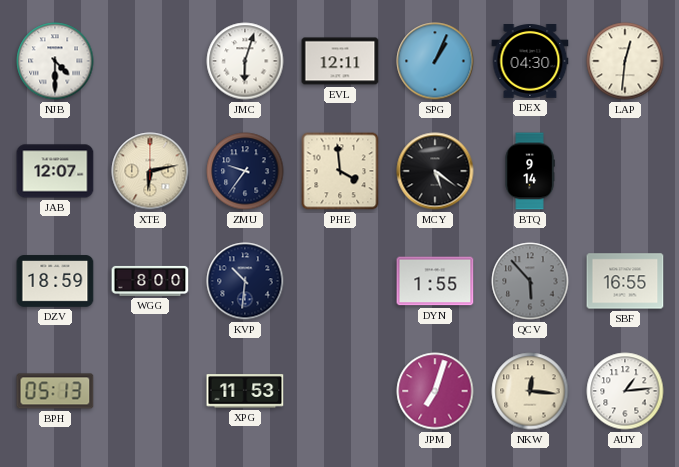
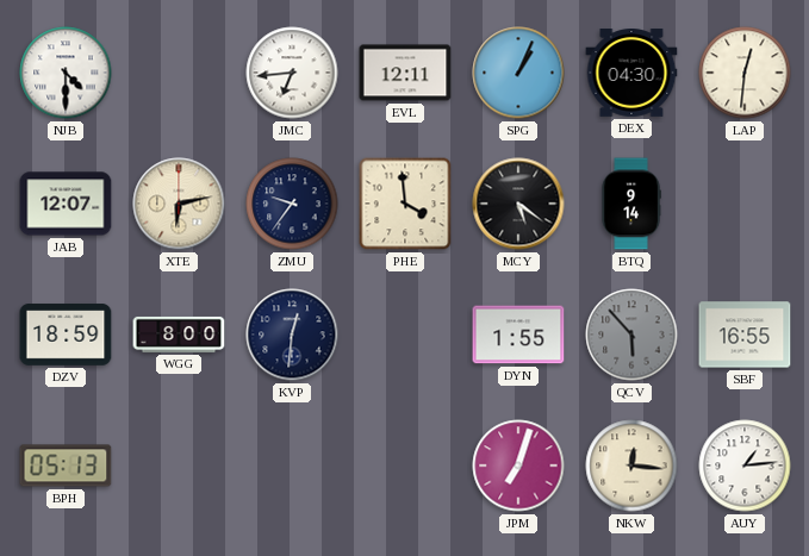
JMC: 6:03 -> 6:44 (292, 73)
KVP: 10:31 -> 12:31 (292, 335)
XPG: 11:53 -> none (245, 391)
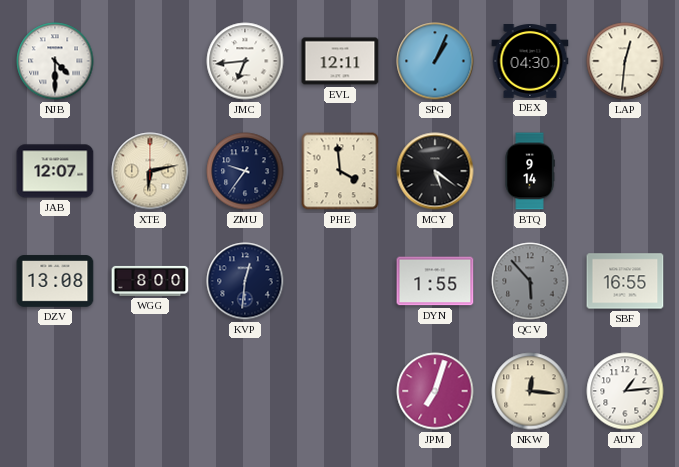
DZV: 18:59 -> 13:08 (55, 281)
BPH: 05:13 -> none (66, 466)
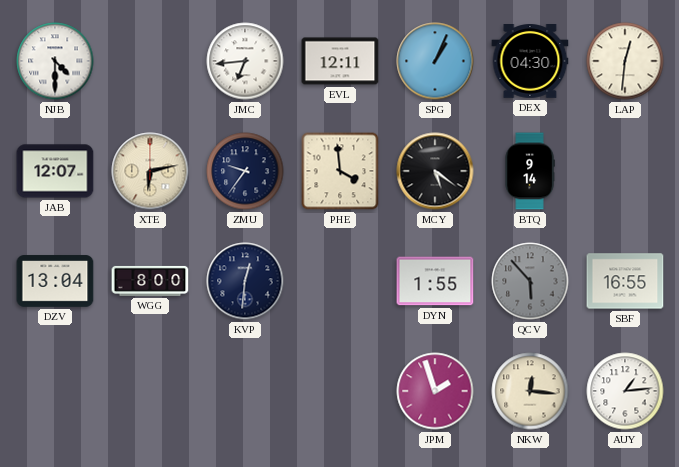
DZV: 13:08 -> 13:04 (55, 281)
JPM: 7:03 -> 1:57 (435, 391)
